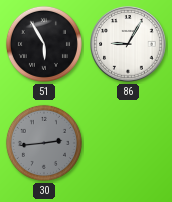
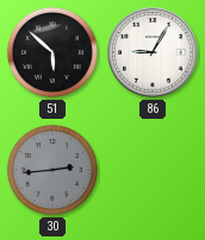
51: 5:55 -> 5:52 (52, 52)
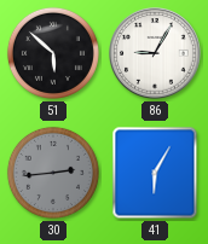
41: none -> 6:05 (155, 173)
